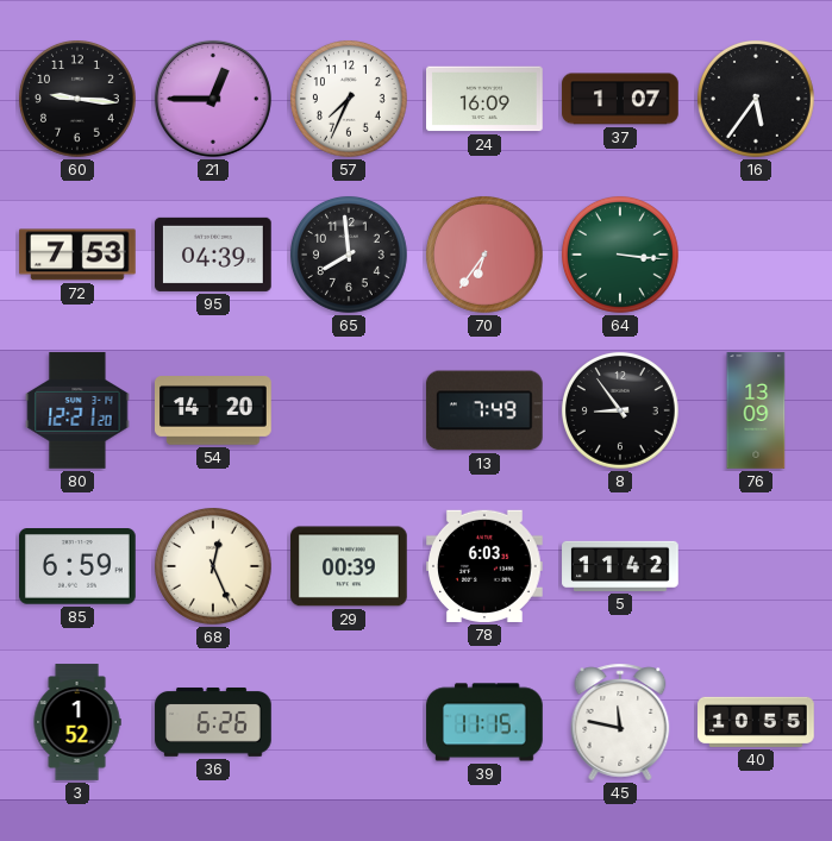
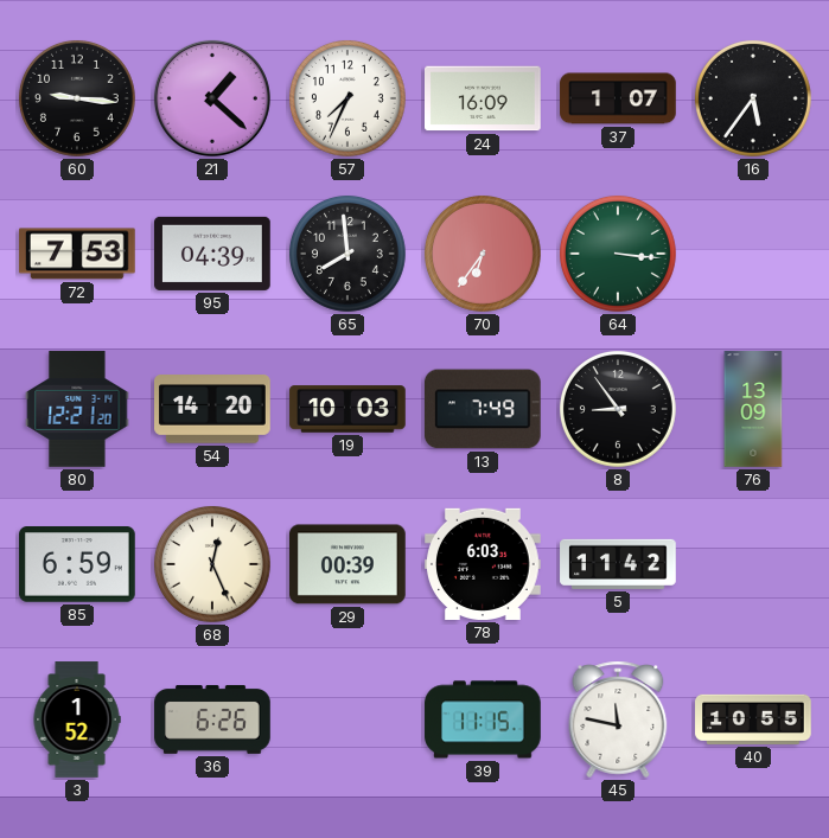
21: 12:45 -> 1:22 (212, 98)
19: none -> 10:03 (347, 409)
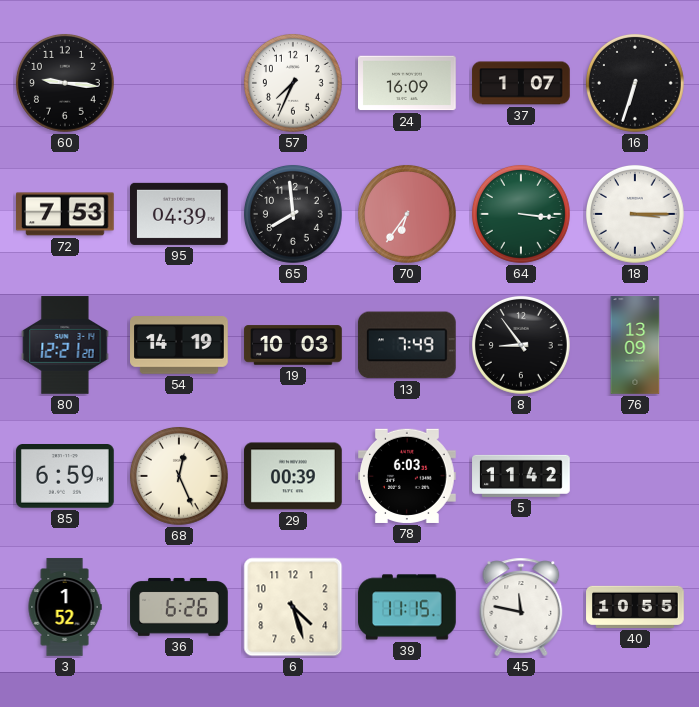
21: 1:22 -> none (212, 98)
16: 5:36 -> 6:33 (635, 83)
18: none -> 3:15 (635, 214)
54: 14:20 -> 14:19 (180, 346)
6: none -> 4:27 (293, 607)
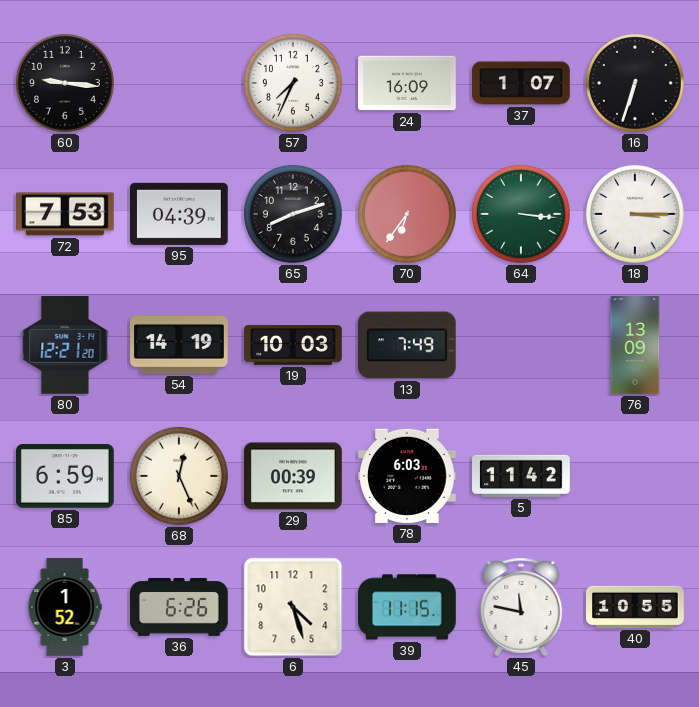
65: 7:59 -> 8:12 (293, 214)
8: 8:54 -> none (521, 345)
